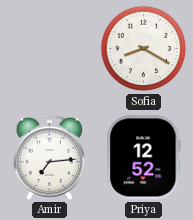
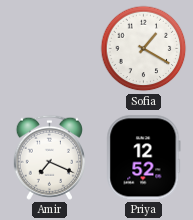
Sofia: 8:20 -> 1:20 (144, 49)
Amir: 7:14 -> 7:19 (49, 157)
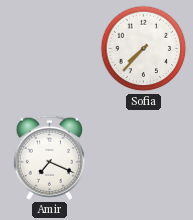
Sofia: 1:20 -> 7:37 (144, 49)
Priya: 12:52 -> none (144, 158)
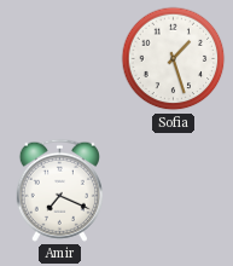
Sofia: 7:37 -> 1:27 (174, 59)
